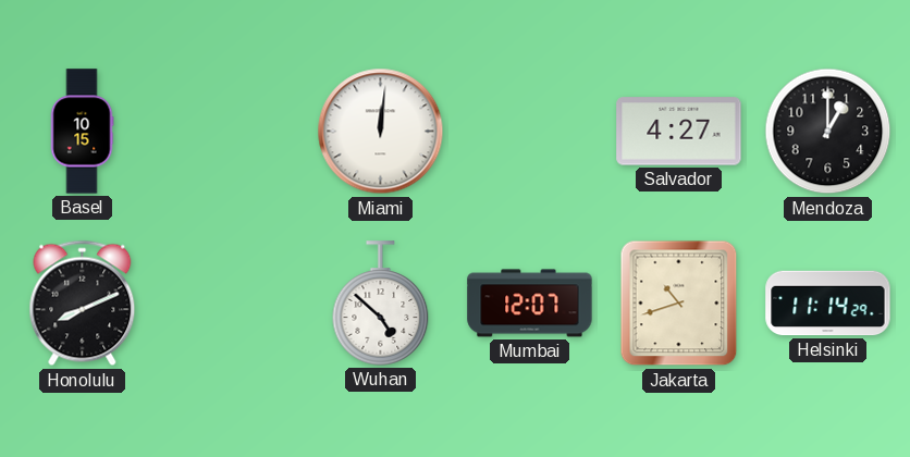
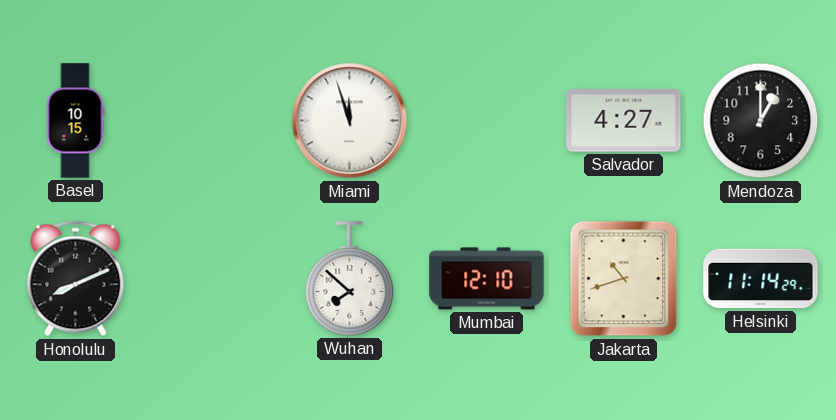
Miami: 12:01 -> 11:57 (350, 121)
Wuhan: 4:52 -> 7:52 (350, 279)
Mumbai: 12:07 -> 12:10 (487, 279)
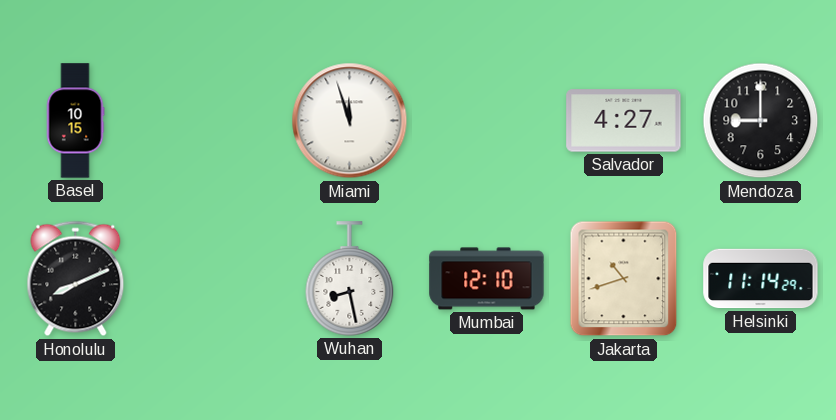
Mendoza: 1:00 -> 9:00 (761, 121)
Wuhan: 7:52 -> 8:28 (350, 279)
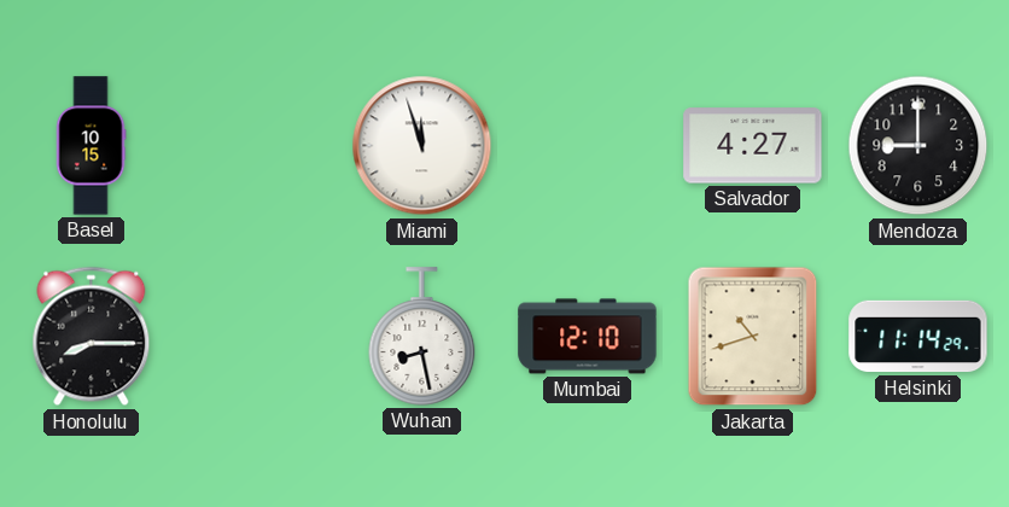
Honolulu: 8:11 -> 8:15 (92, 337)
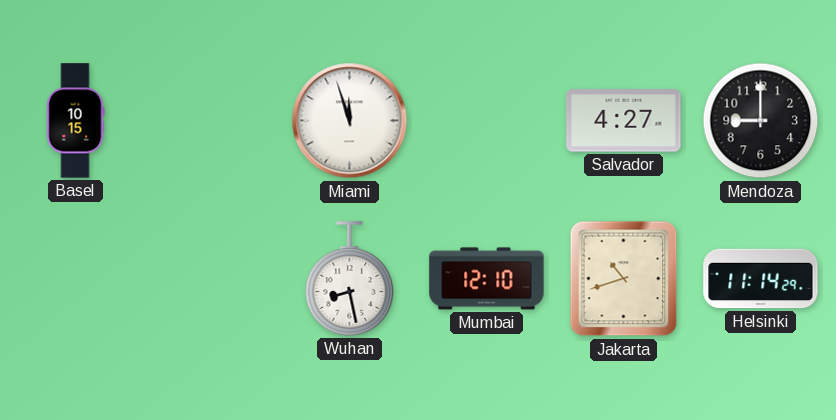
Honolulu: 8:15 -> none (92, 337)
